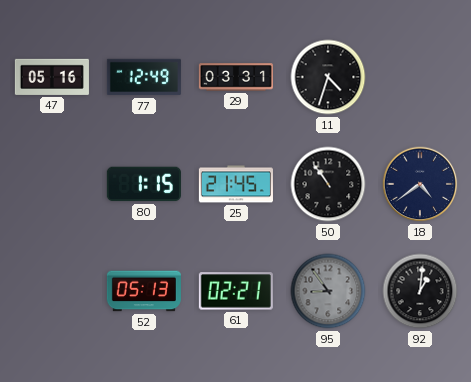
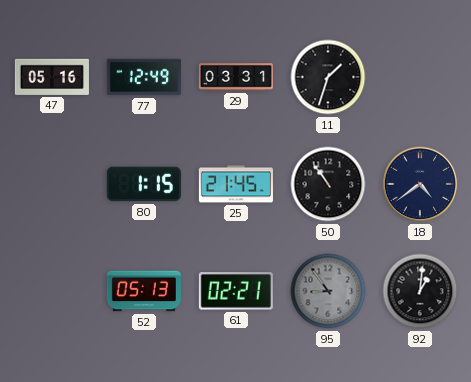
11: 4:33 -> 1:33 (328, 77)
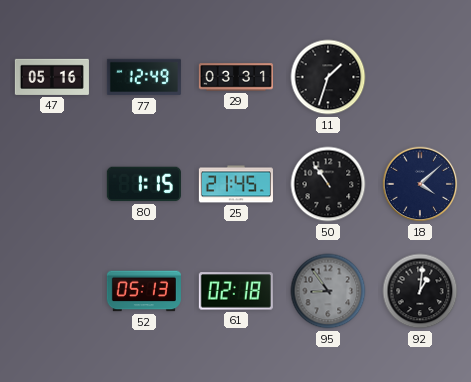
18: 4:39 -> 4:08 (420, 184)
61: 02:21 -> 02:18 (236, 291)
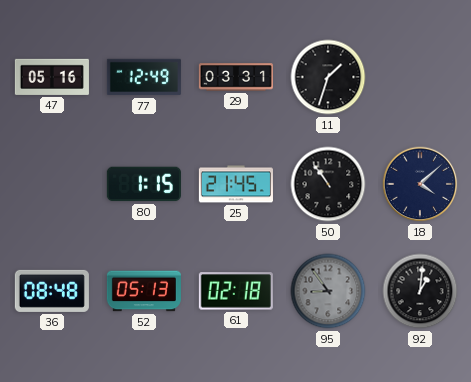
36: none -> 08:48 (52, 291)
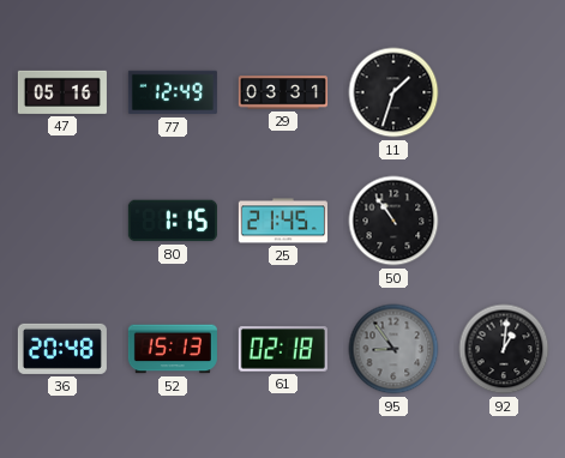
18: 4:08 -> none (420, 184)
36: 08:48 -> 20:48 (62, 349)
52: 05:13 -> 15:13 (173, 349)
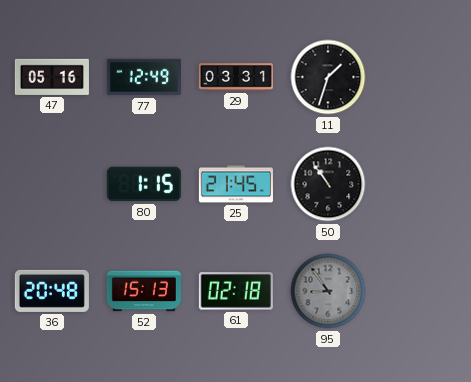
92: 1:01 -> none (504, 349)
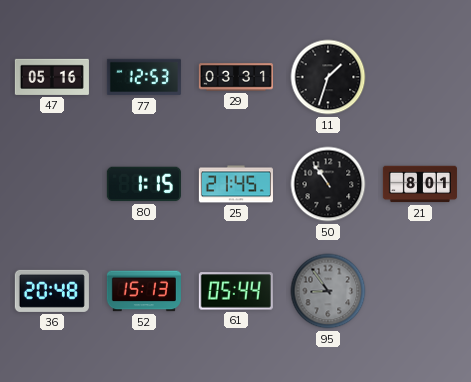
77: 12:49 -> 12:53 (144, 77)
21: none -> 8:01 (420, 184)
61: 02:18 -> 05:44 (236, 291)
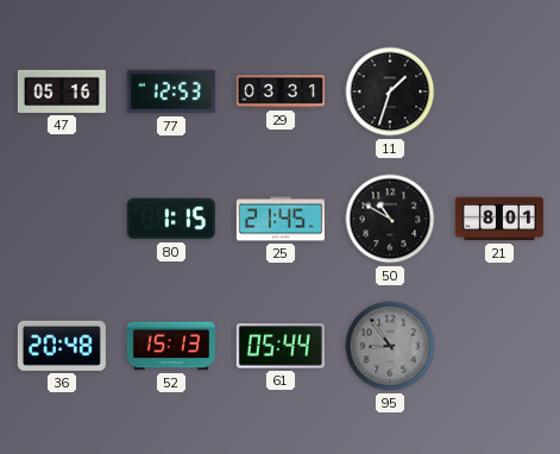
50: 10:54 -> 10:50 (390, 219)
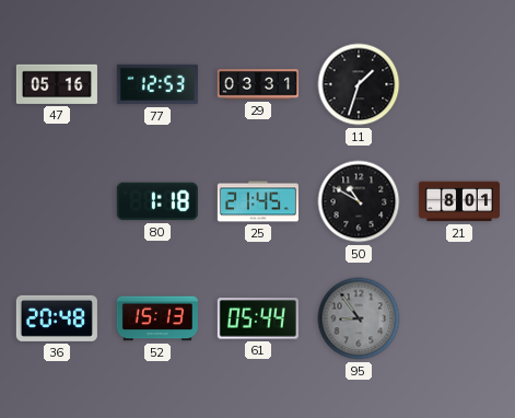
80: 1:15 -> 1:18 (157, 201)
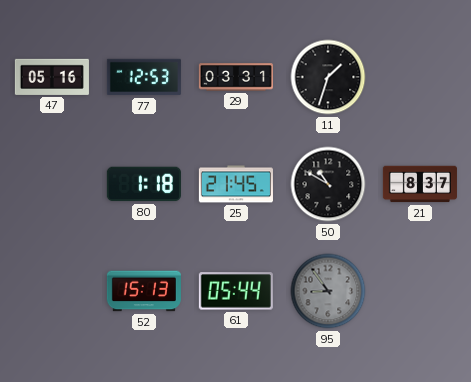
21: 8:01 -> 8:37 (420, 184)
36: 20:48 -> none (57, 318)
